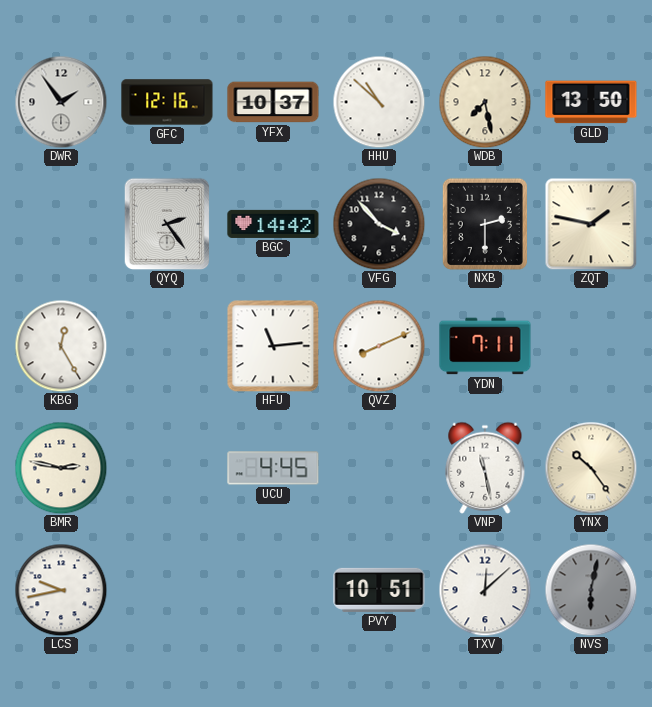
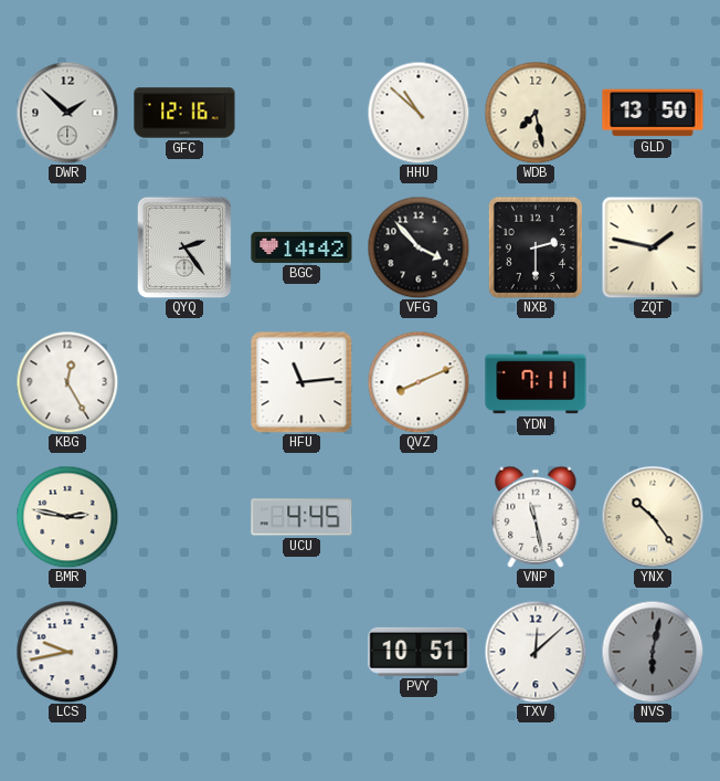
DWR: 1:54 -> 1:52 (67, 113)
YFX: 10:37 -> none (273, 102)
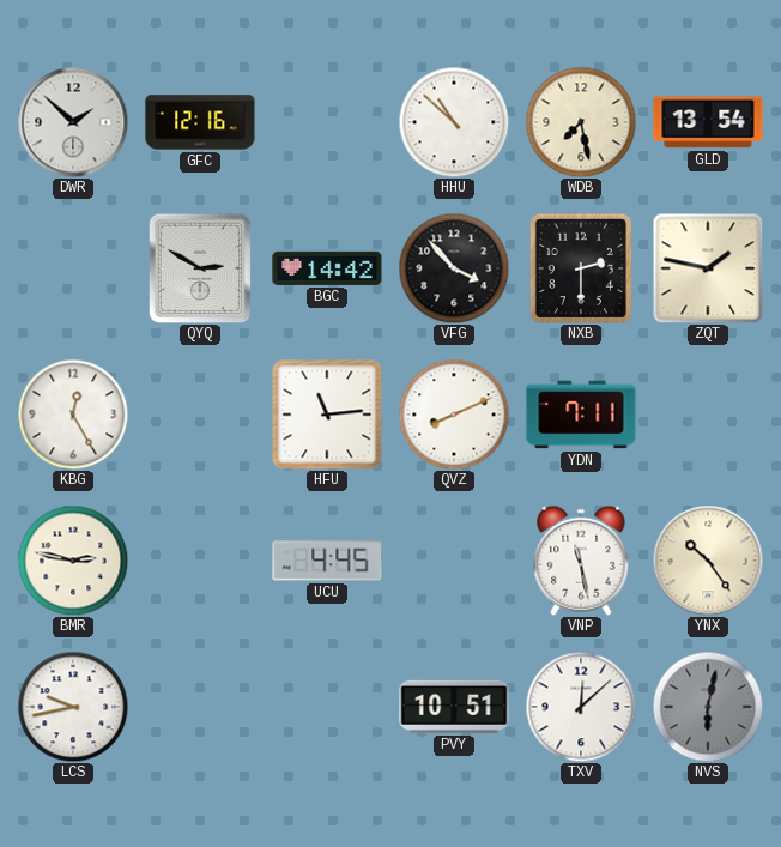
GLD: 13:50 -> 13:54 (708, 122)
QYQ: 2:24 -> 2:50 (200, 268)
